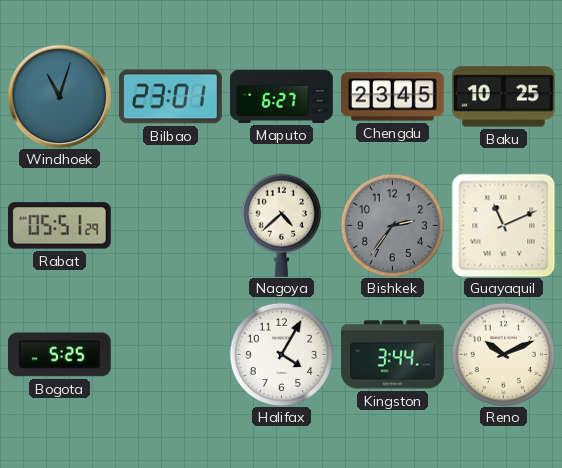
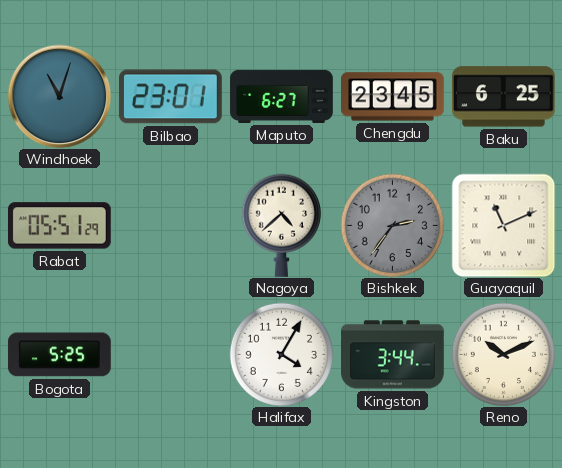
Baku: 10:25 -> 6:25 (503, 97)
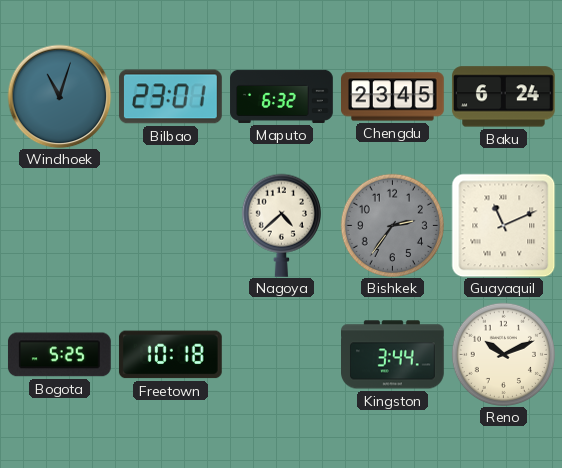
Maputo: 6:27 -> 6:32 (282, 96)
Baku: 6:25 -> 6:24 (503, 97)
Rabat: 05:51 -> none (59, 226)
Freetown: none -> 10:18 (170, 355)
Halifax: 4:05 -> none (281, 354)
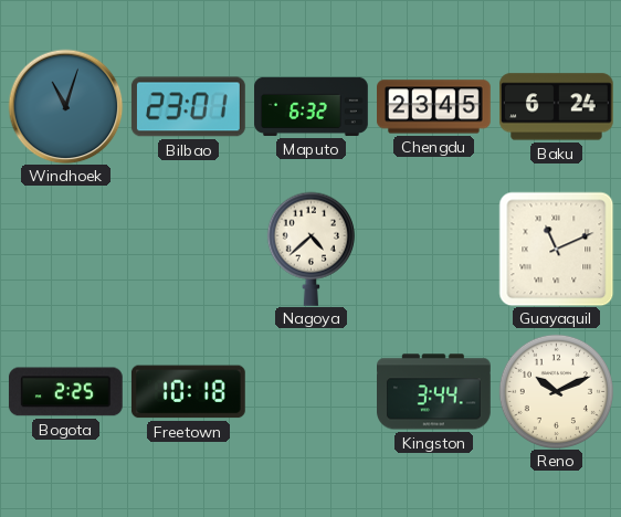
Bishkek: 2:36 -> none (392, 225)
Bogota: 5:25 -> 2:25 (65, 392)
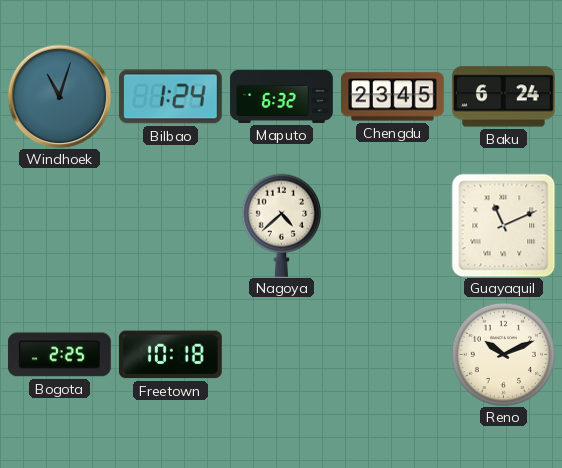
Bilbao: 23:01 -> 1:24 (171, 97)
Kingston: 3:44 -> none (434, 392)
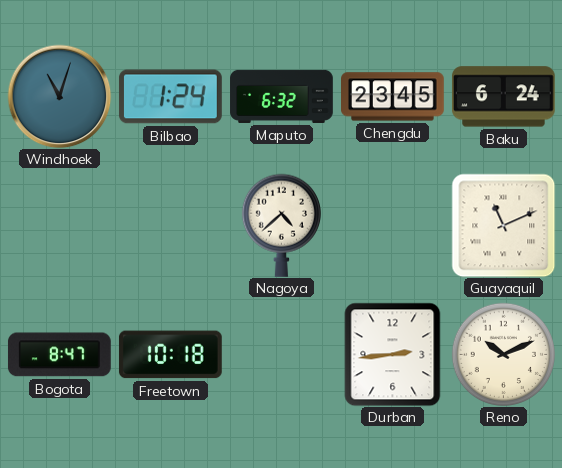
Bogota: 2:25 -> 8:47 (59, 355)
Durban: none -> 2:44 (393, 354)
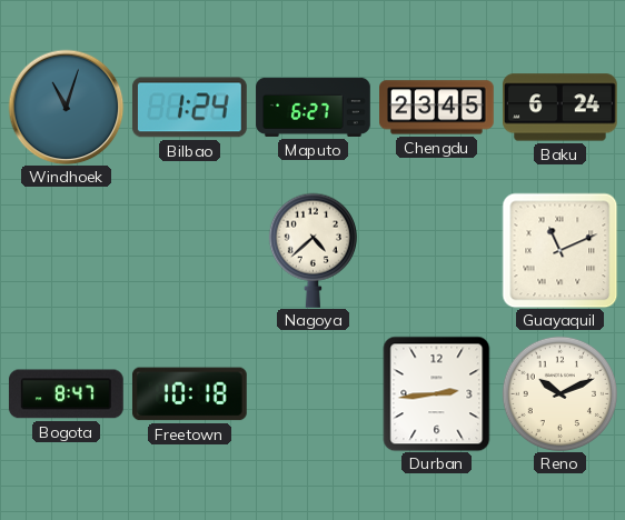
Maputo: 6:32 -> 6:27 (314, 107)
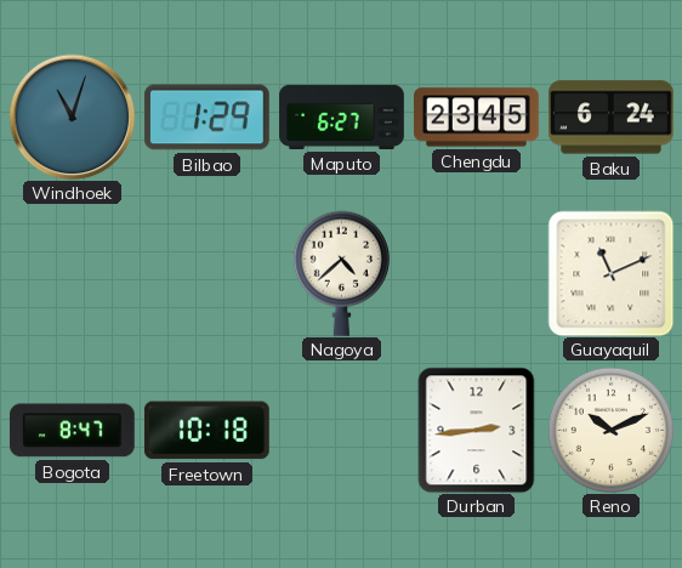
Bilbao: 1:24 -> 1:29 (208, 118)
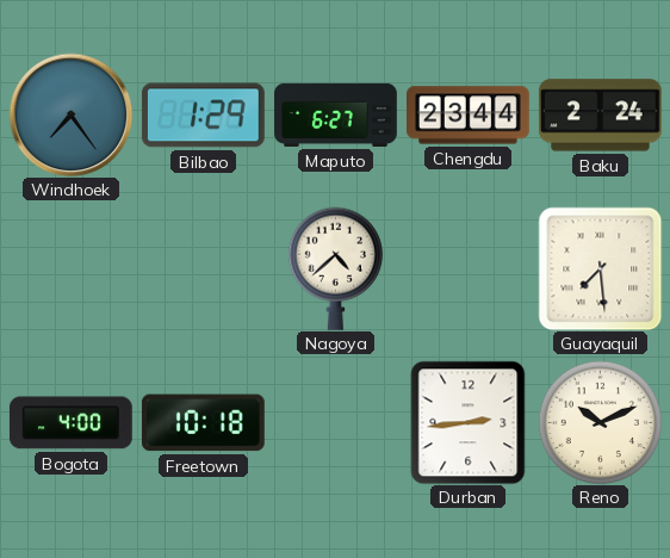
Windhoek: 11:03 -> 7:24 (70, 114)
Chengdu: 23:45 -> 23:44 (469, 116)
Baku: 6:24 -> 2:24 (600, 116)
Guayaquil: 11:11 -> 7:29 (600, 268)
Bogota: 8:47 -> 4:00 (70, 423)
